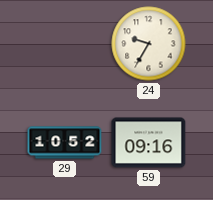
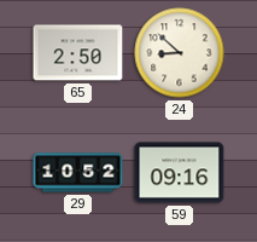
65: none -> 2:50 (78, 53)
24: 9:35 -> 8:52 (180, 53)
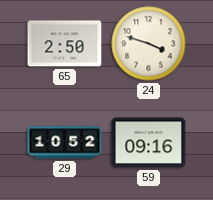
24: 8:52 -> 3:48 (149, 44)
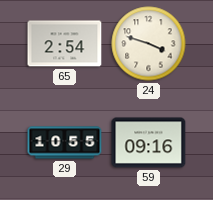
65: 2:50 -> 2:54 (65, 44)
29: 10:52 -> 10:55 (65, 143)
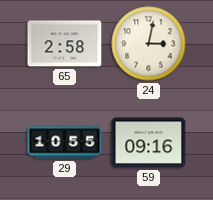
65: 2:54 -> 2:58 (65, 44)
24: 3:48 -> 3:02 (149, 44)
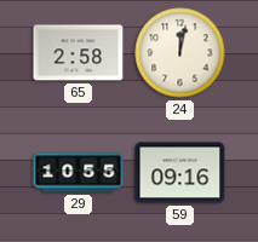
24: 3:02 -> 12:02 (180, 53)
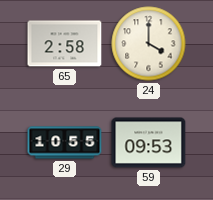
24: 12:02 -> 4:00 (149, 44)
59: 09:16 -> 09:53 (149, 143)
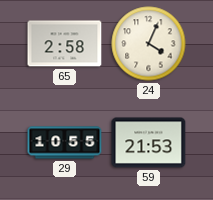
24: 4:00 -> 4:04 (149, 44)
59: 09:53 -> 21:53 (149, 143)
